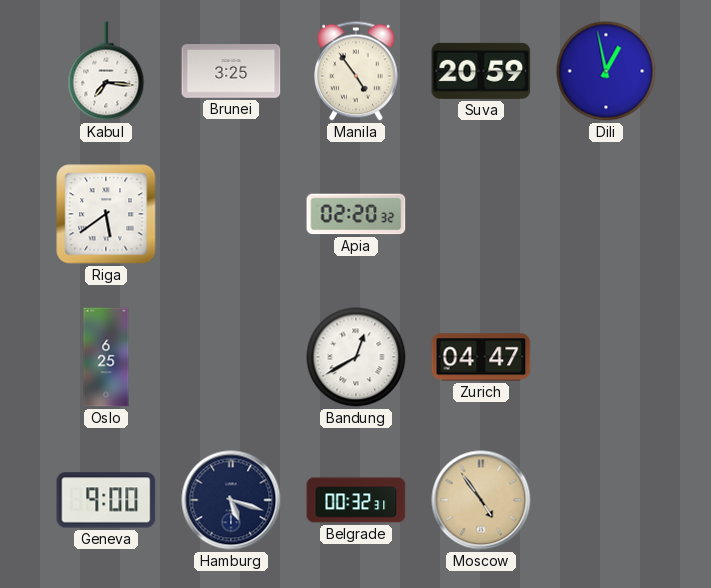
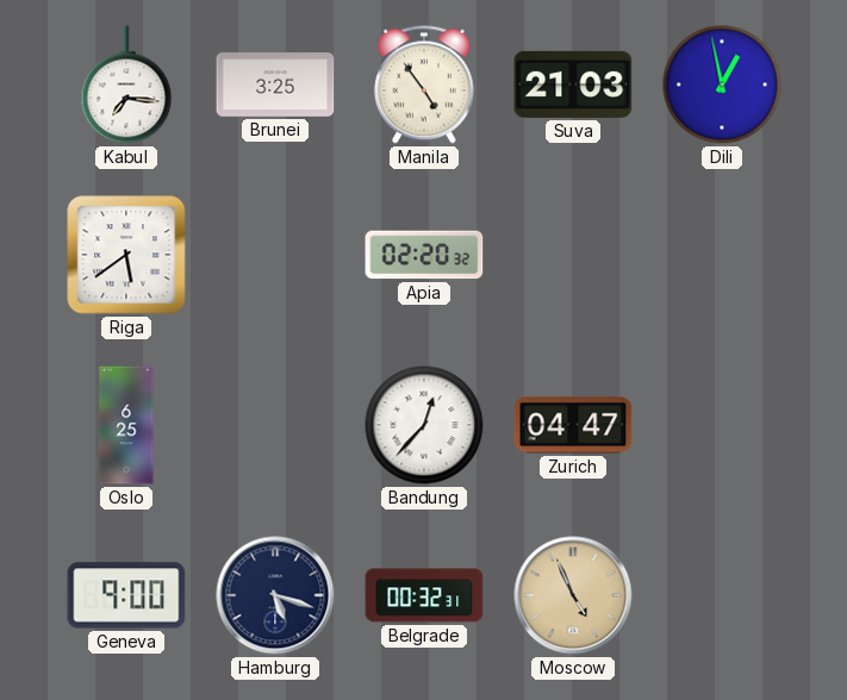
Suva: 20:59 -> 21:03 (573, 85)
Bandung: 12:40 -> 12:37 (424, 425)
Moscow: 4:54 -> 4:56 (573, 595)
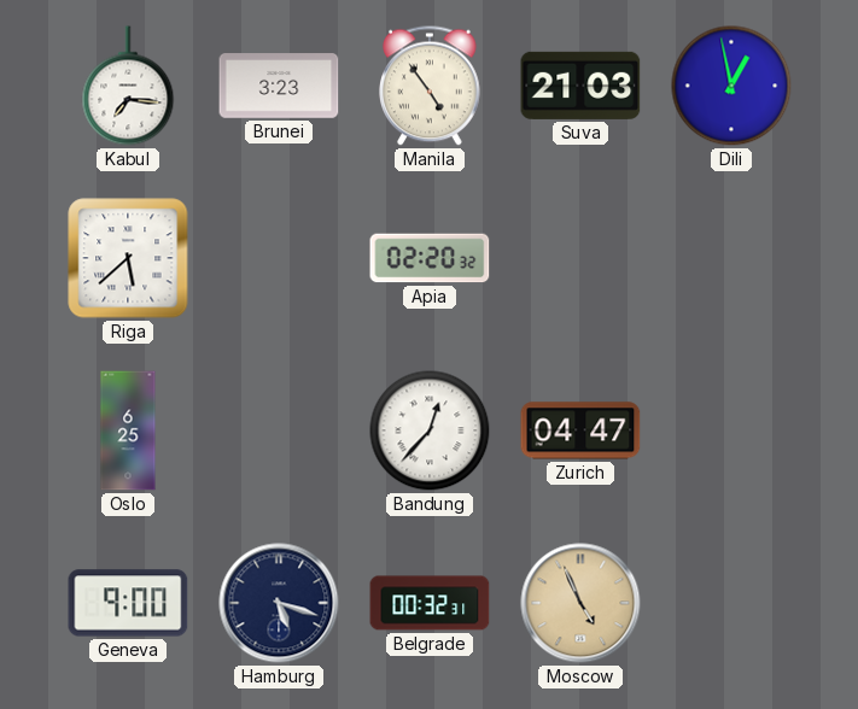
Brunei: 3:25 -> 3:23 (279, 86)
Riga: 5:39 -> 5:38 (128, 258)
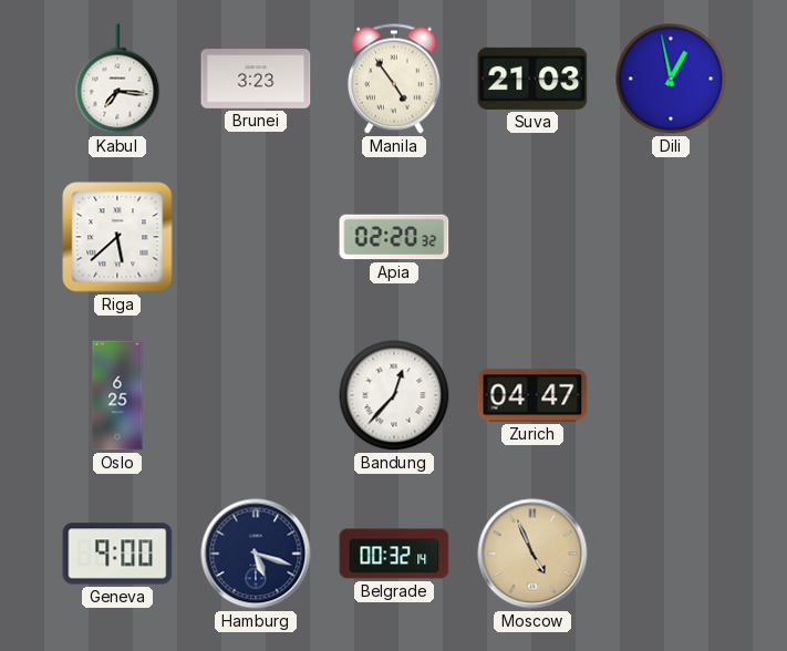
Belgrade: 00:32:31 -> 00:32:14 (394, 554)
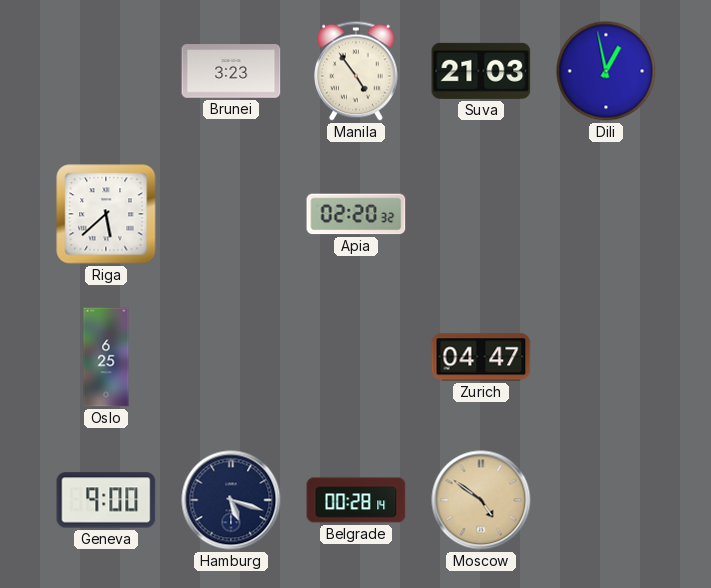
Kabul: 7:16 -> none (117, 79)
Bandung: 12:37 -> none (394, 395)
Belgrade: 00:32 -> 00:28 (356, 500)
Moscow: 4:56 -> 4:51 (481, 500)
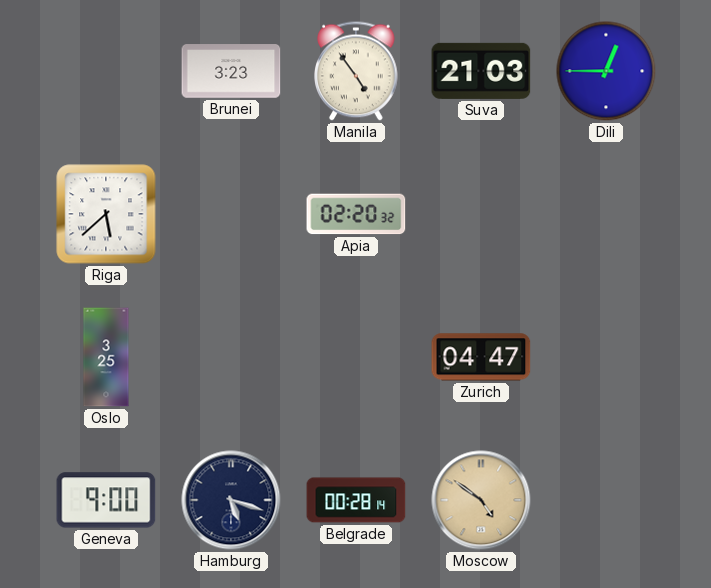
Dili: 12:58 -> 12:45 (606, 71)
Oslo: 6:25 -> 3:25 (106, 357)
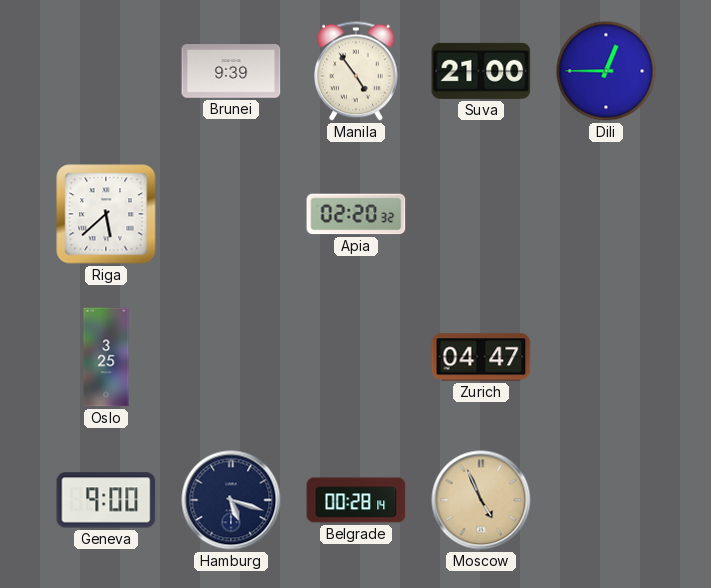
Brunei: 3:23 -> 9:39 (231, 71)
Suva: 21:03 -> 21:00 (481, 71)
Moscow: 4:51 -> 4:56 (481, 500)
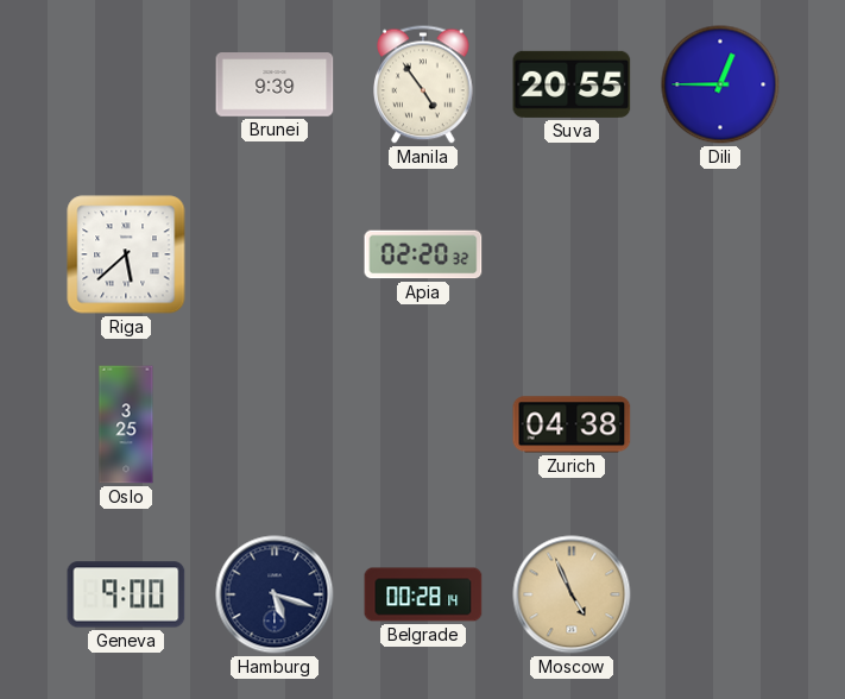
Suva: 21:00 -> 20:55 (572, 84)
Zurich: 04:47 -> 04:38 (572, 424)
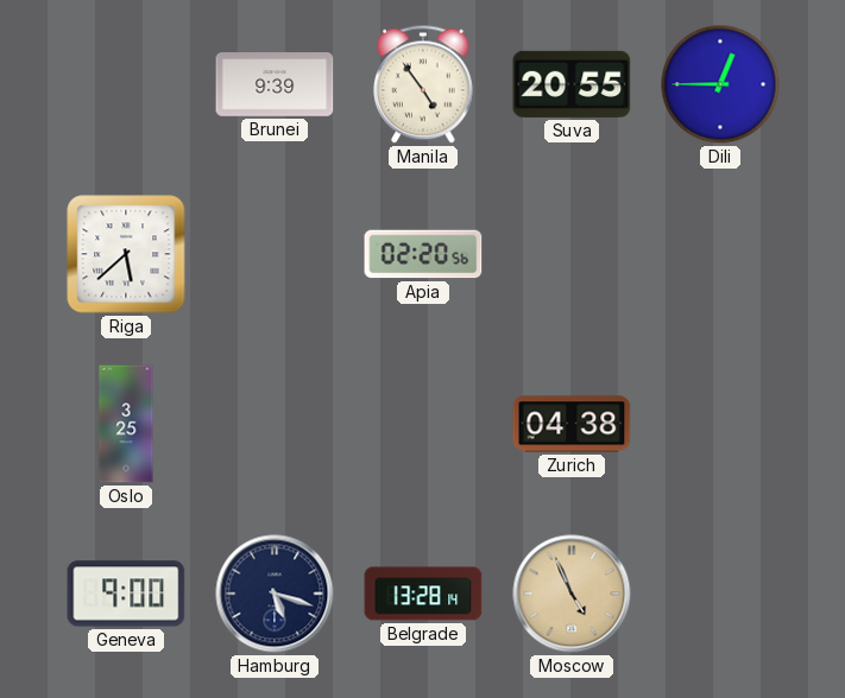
Apia: 02:20:32 -> 02:20:56 (423, 254)
Belgrade: 00:28 -> 13:28 (423, 594)
